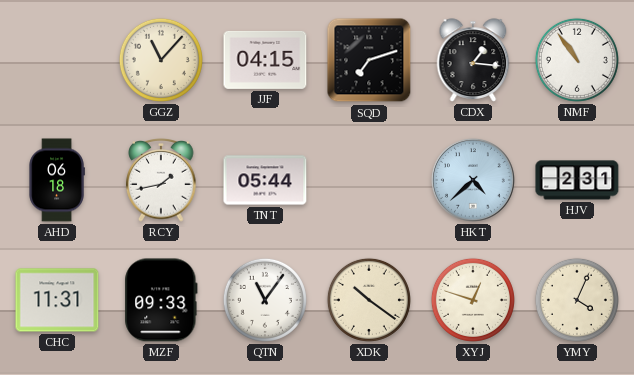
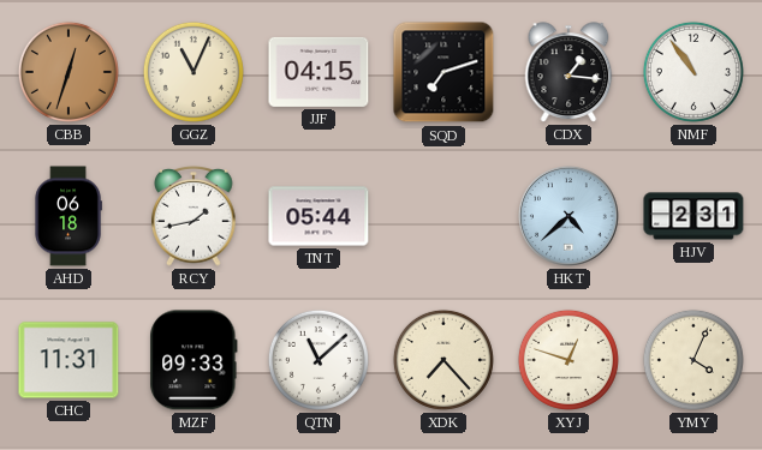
CBB: none -> 12:33 (69, 72)
GGZ: 11:07 -> 11:04 (194, 72)
QTN: 11:06 -> 11:08 (319, 360)
XDK: 10:21 -> 7:23 (443, 360)
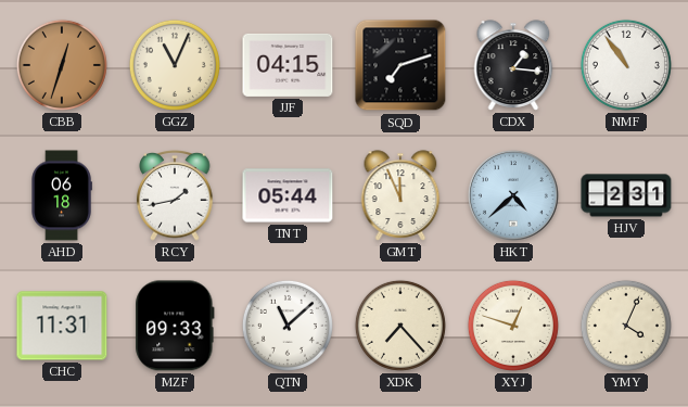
GMT: none -> 11:56 (400, 195)
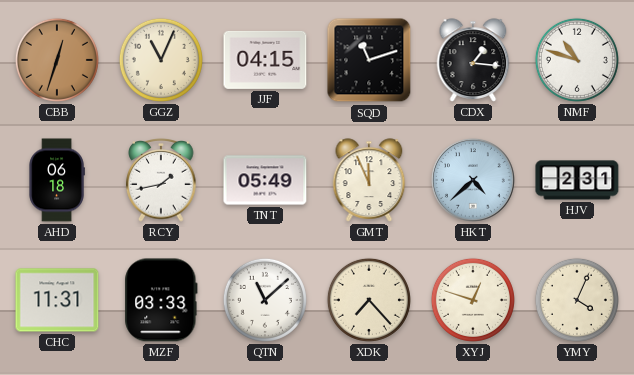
SQD: 7:12 -> 11:12 (369, 60)
NMF: 10:54 -> 10:48 (577, 60)
TNT: 05:44 -> 05:49 (265, 180)
MZF: 09:33 -> 03:33 (161, 300)
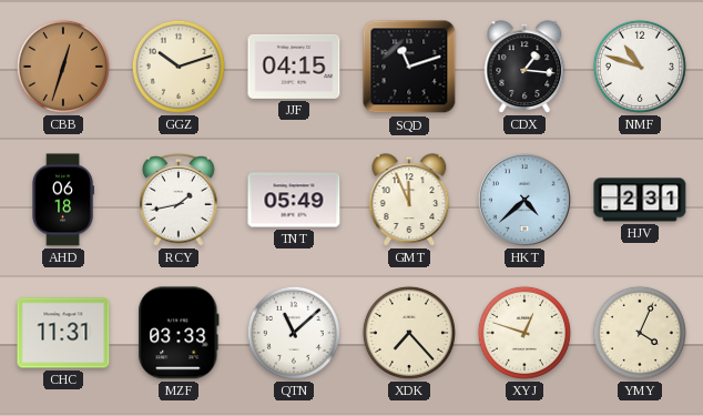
GGZ: 11:04 -> 10:12 (179, 67)
